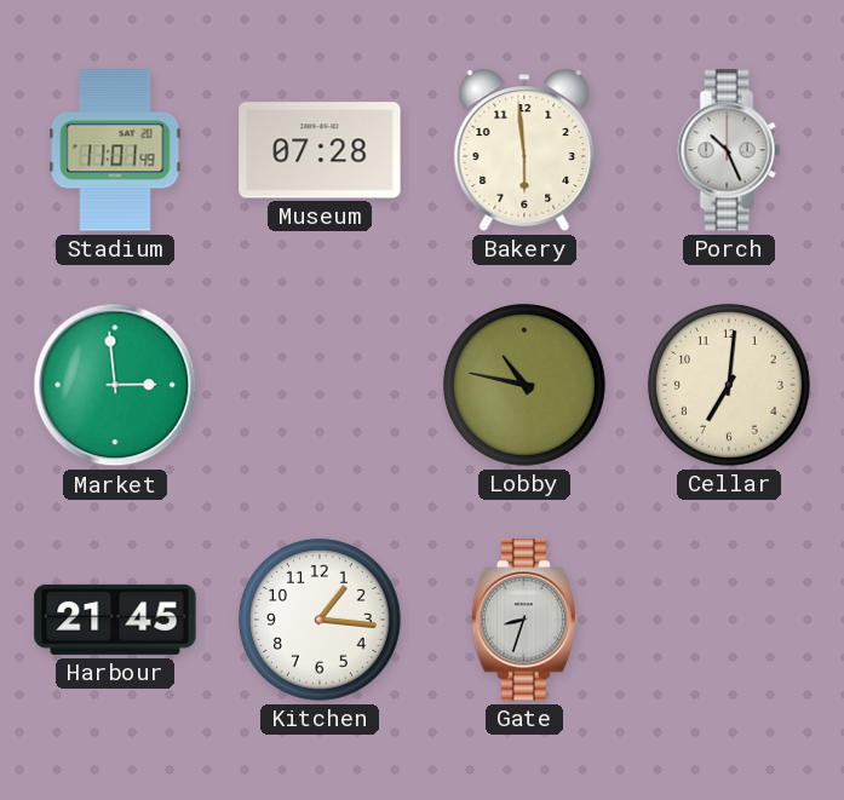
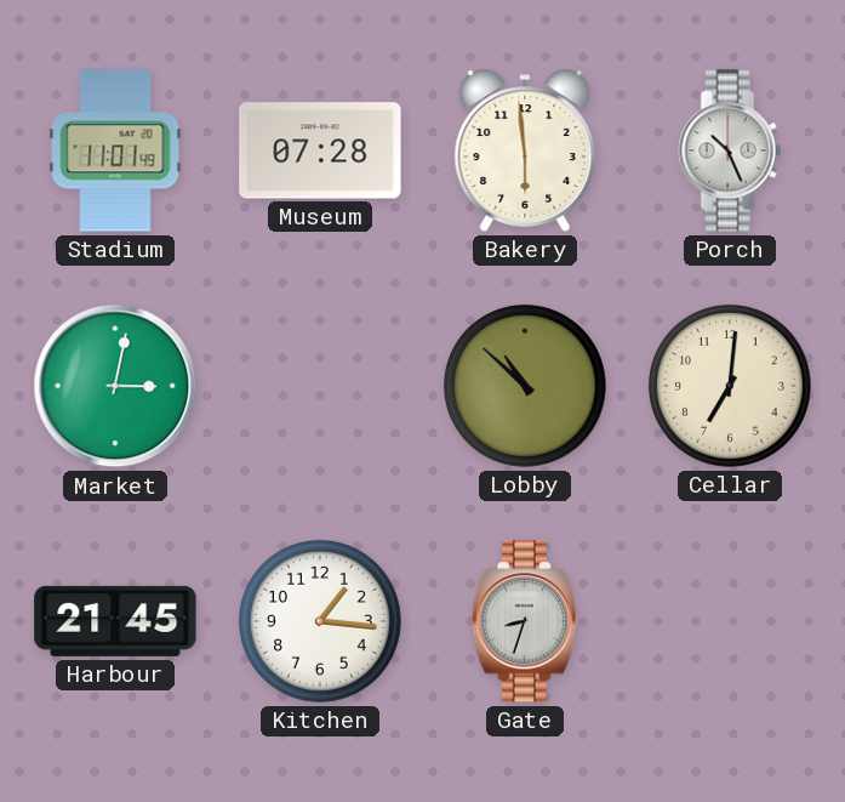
Market: 2:59 -> 3:02 (115, 386)
Lobby: 10:47 -> 10:52 (525, 386)
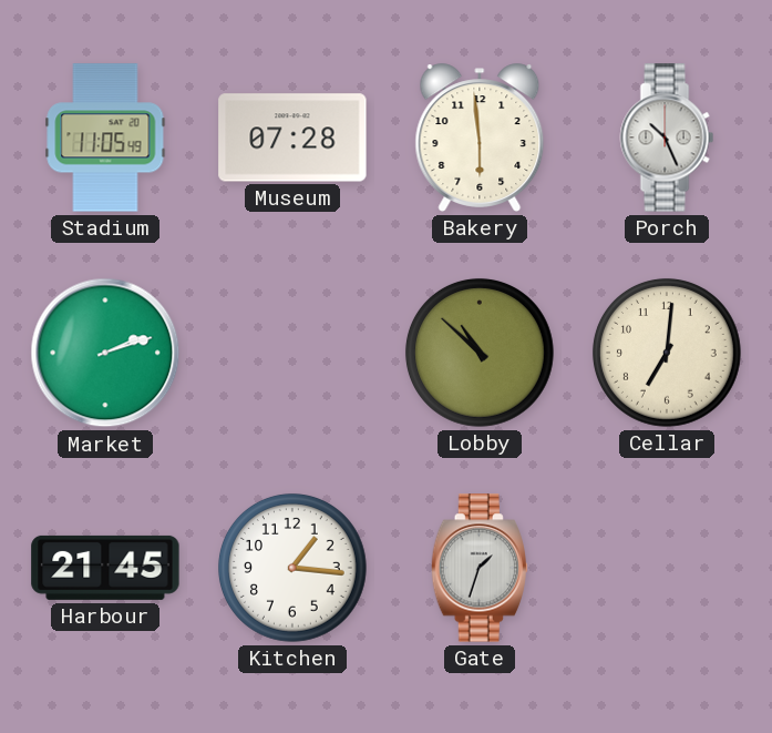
Stadium: 11:01 -> 11:05 (105, 138)
Market: 3:02 -> 2:12 (105, 353)
Gate: 8:33 -> 1:33 (478, 568)
